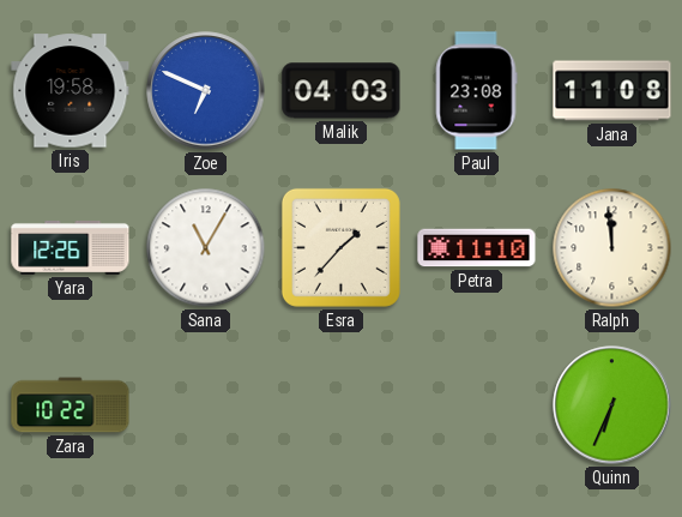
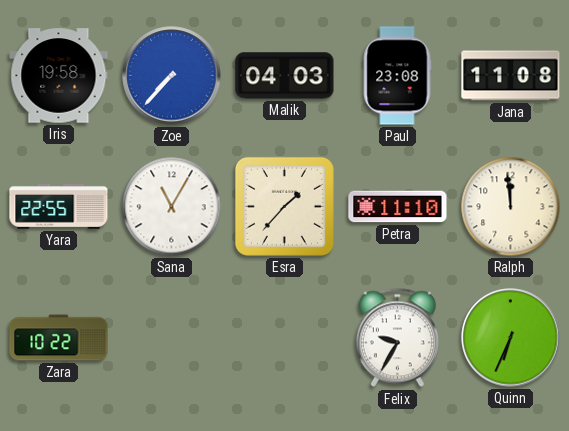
Zoe: 6:49 -> 7:37 (172, 76)
Yara: 12:26 -> 22:55 (59, 206)
Felix: none -> 9:35 (397, 338)
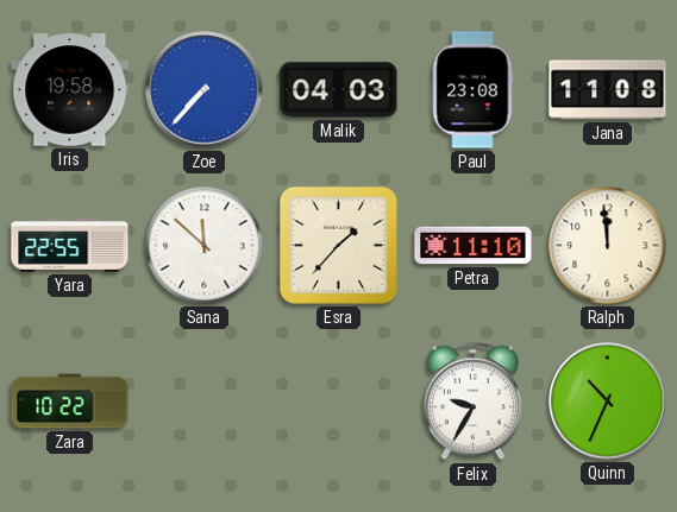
Sana: 11:05 -> 11:52 (205, 246)
Quinn: 6:34 -> 10:34 (608, 402)
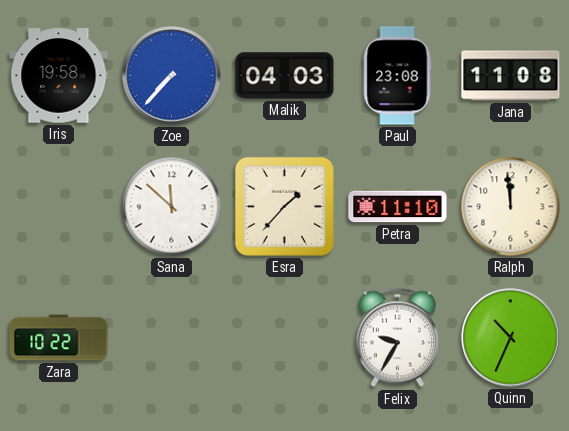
Yara: 22:55 -> none (70, 245)
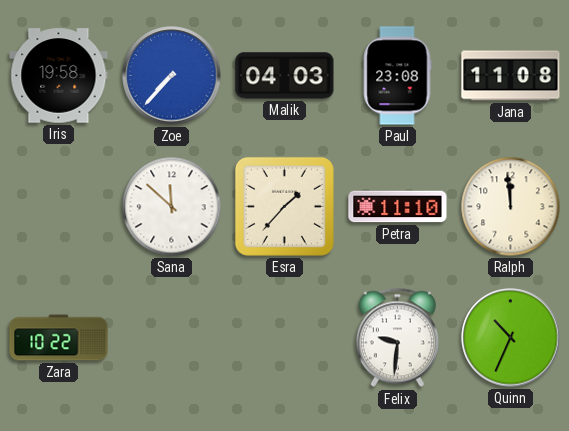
Felix: 9:35 -> 9:31 (397, 338)
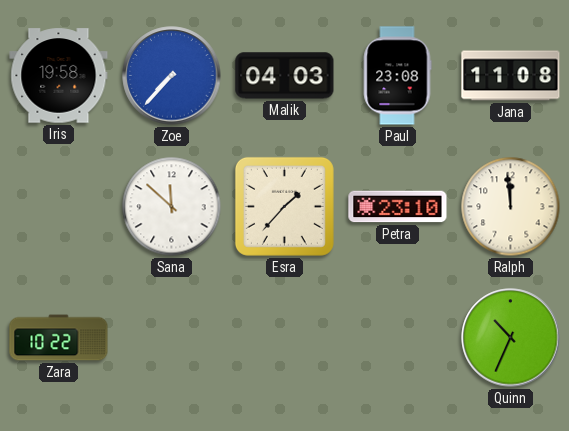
Petra: 11:10 -> 23:10 (398, 207)
Felix: 9:31 -> none (397, 338)
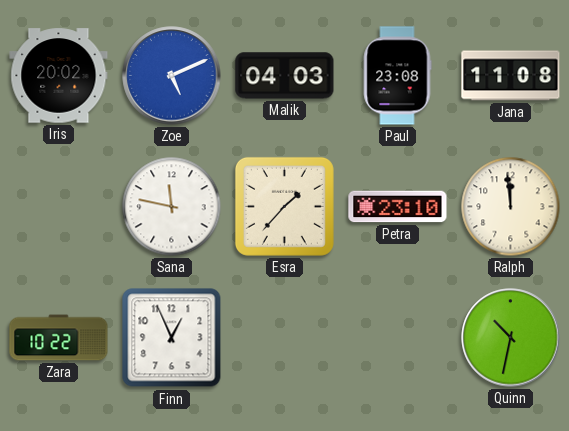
Iris: 19:58 -> 20:02 (59, 76)
Zoe: 7:37 -> 5:11 (172, 76)
Sana: 11:52 -> 11:47 (172, 207)
Finn: none -> 12:56 (172, 338)
Quinn: 10:34 -> 10:32 (511, 338)
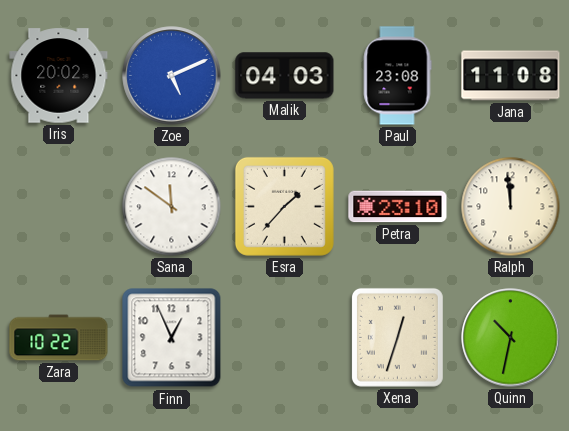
Sana: 11:47 -> 11:51 (172, 207)
Xena: none -> 12:33 (397, 337)
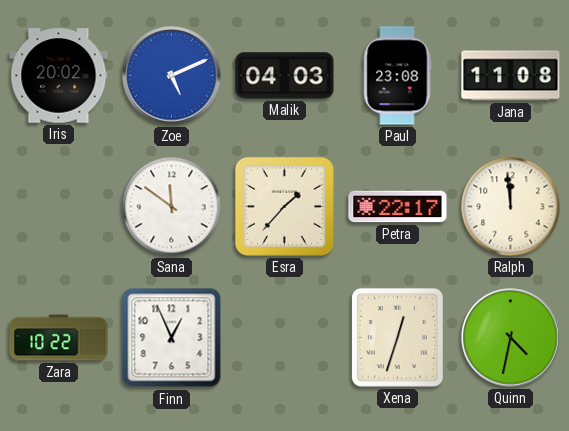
Petra: 23:10 -> 22:17 (398, 207)
Quinn: 10:32 -> 4:32 (511, 338)
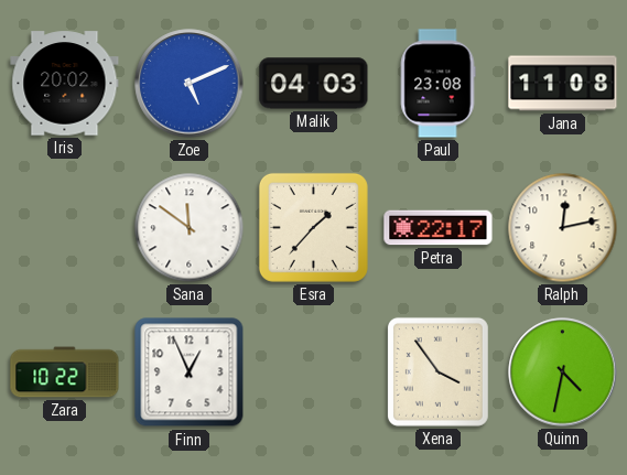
Ralph: 11:59 -> 12:13 (563, 228)
Xena: 12:33 -> 3:54 (437, 371)
